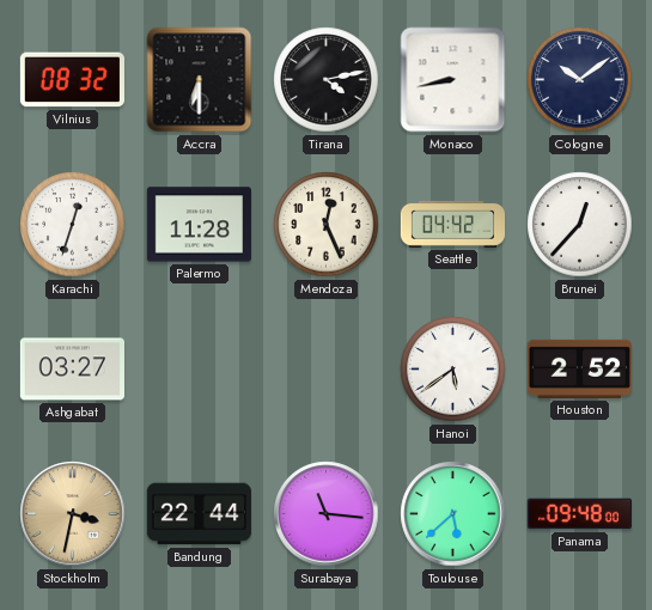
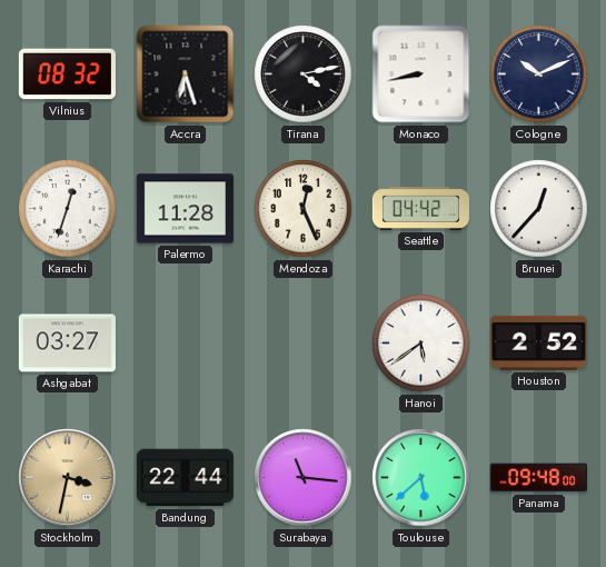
Accra: 6:30 -> 6:27 (186, 74)
Cologne: 10:09 -> 10:11 (539, 74)
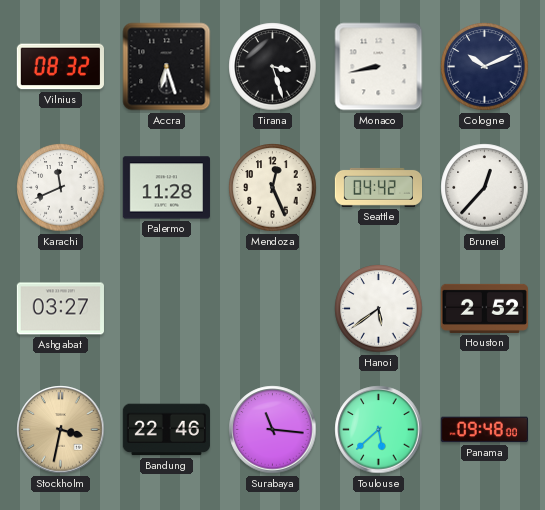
Tirana: 4:13 -> 3:27 (273, 67)
Karachi: 12:33 -> 11:41 (61, 188)
Bandung: 22:44 -> 22:46 (166, 430)
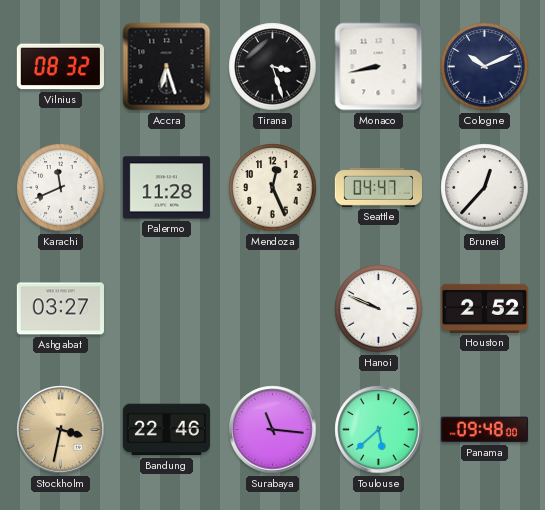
Seattle: 04:42 -> 04:47 (378, 187)
Hanoi: 5:39 -> 9:49 (379, 309)
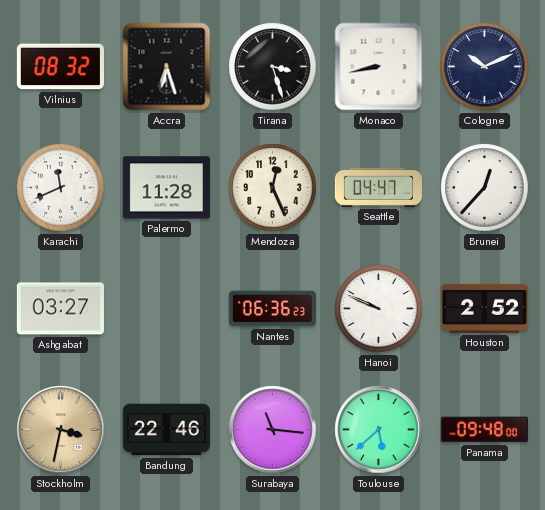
Nantes: none -> 06:36 (272, 309)
